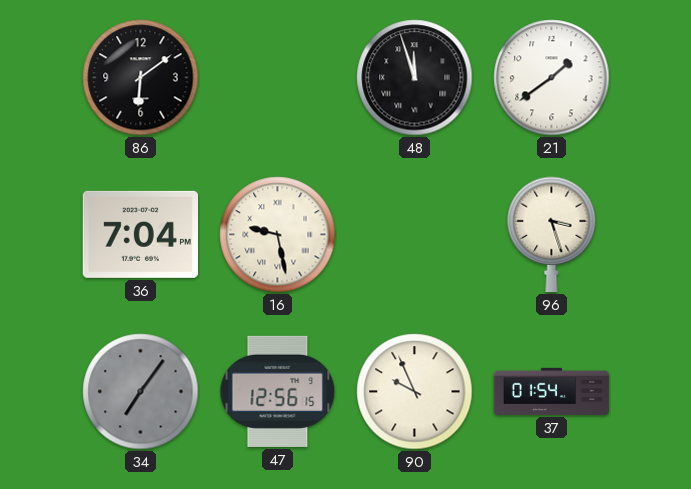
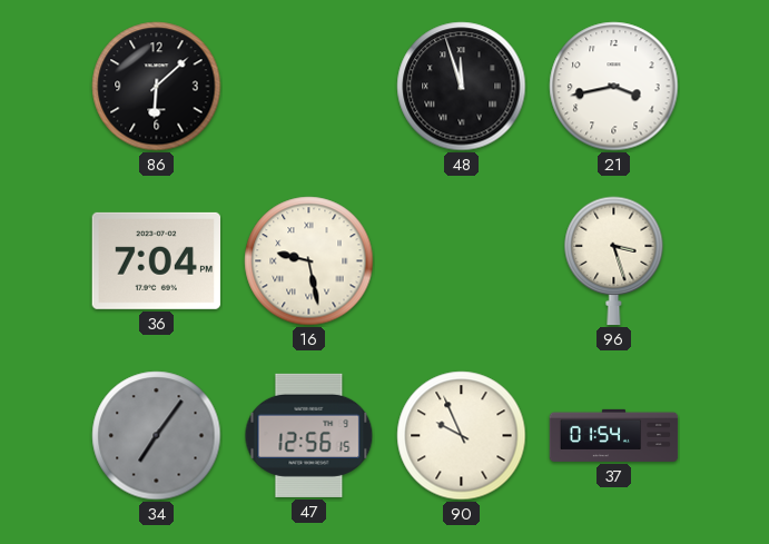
86: 6:09 -> 6:08 (157, 87)
21: 1:39 -> 3:43 (614, 87)
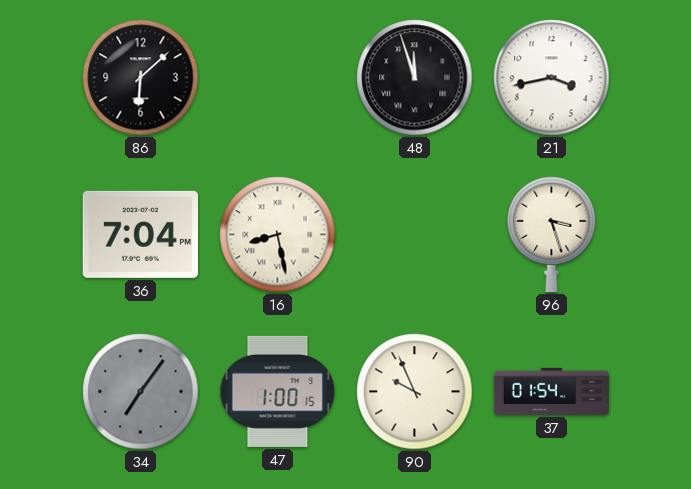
16: 9:28 -> 8:28 (278, 235)
47: 12:56 -> 1:00 (278, 391)
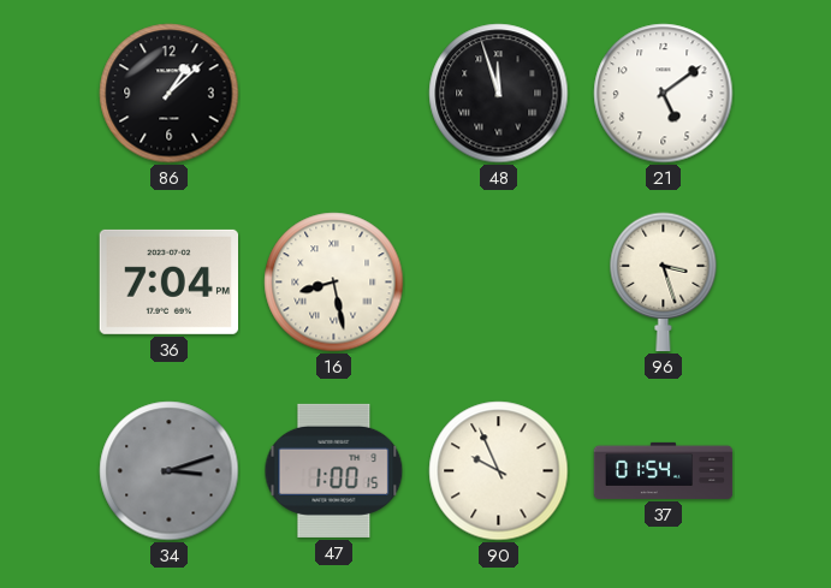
86: 6:08 -> 1:08 (170, 94)
21: 3:43 -> 5:09 (664, 94)
34: 7:06 -> 3:12 (170, 471)
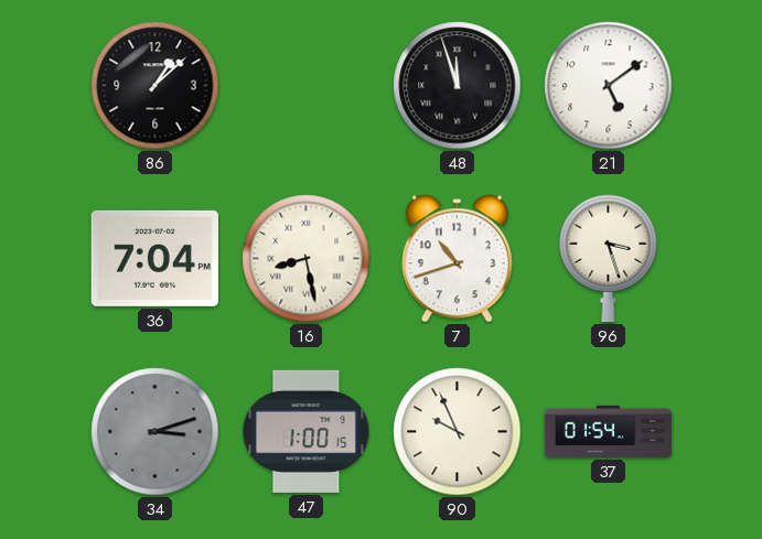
7: none -> 10:42 (457, 259)
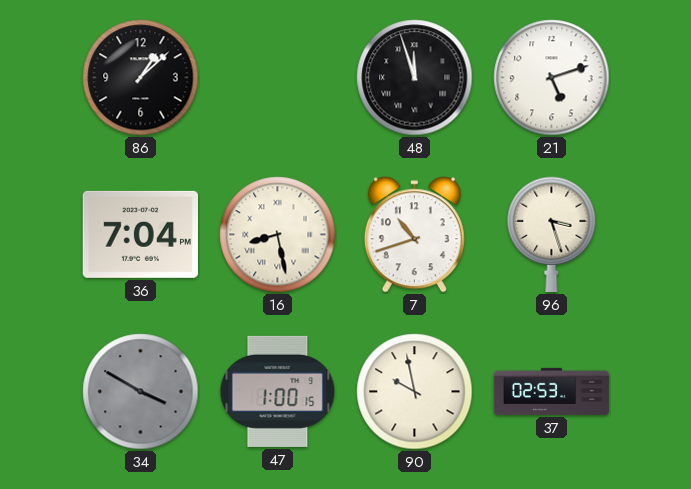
21: 5:09 -> 5:12 (552, 78)
34: 3:12 -> 3:50 (141, 392)
90: 9:56 -> 9:58 (415, 392)
37: 01:54 -> 02:53 (552, 391)
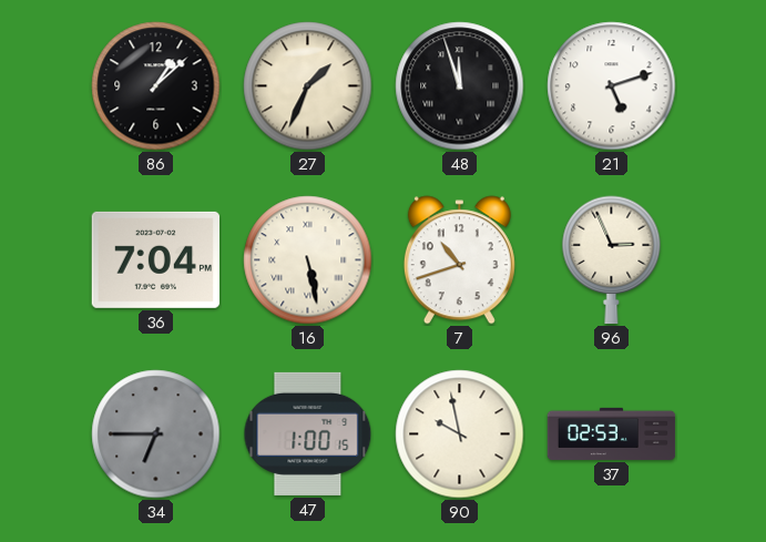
27: none -> 1:34 (308, 86)
16: 8:28 -> 5:28 (308, 260)
96: 3:27 -> 2:56 (612, 260)
34: 3:50 -> 6:45 (156, 434)
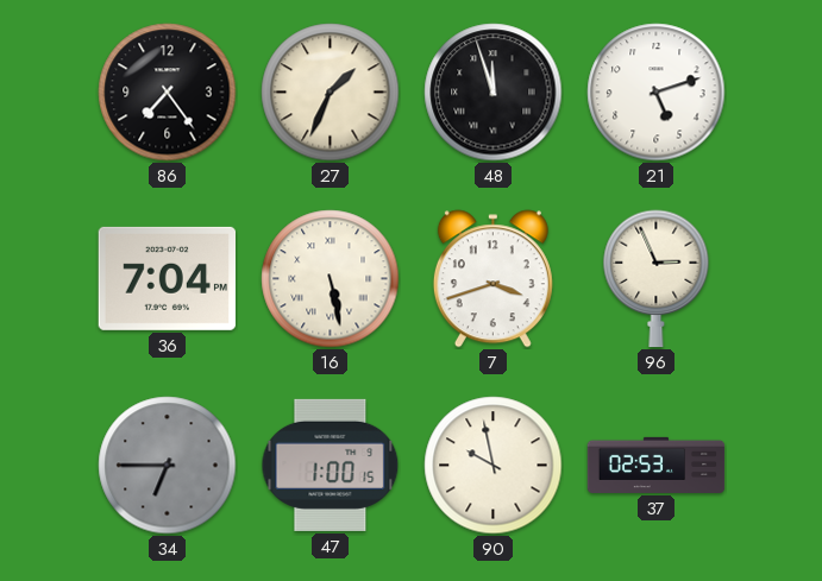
86: 1:08 -> 7:24 (168, 93)
7: 10:42 -> 3:42 (492, 279)
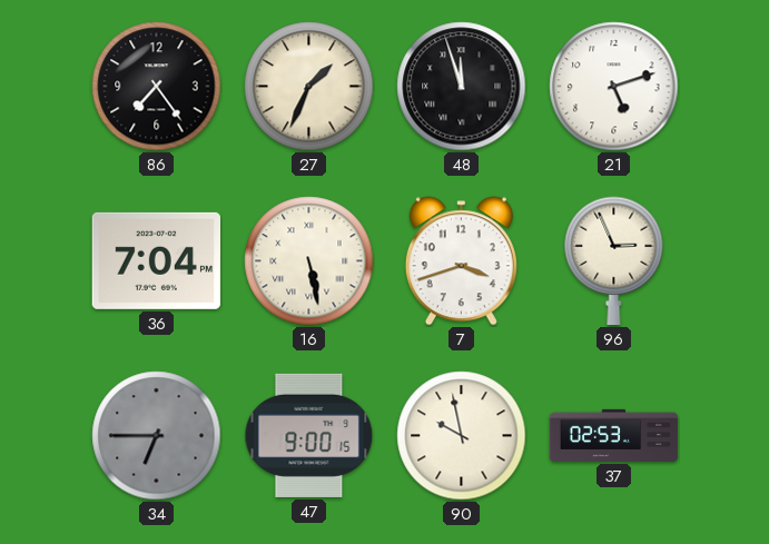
47: 1:00 -> 9:00 (309, 435)
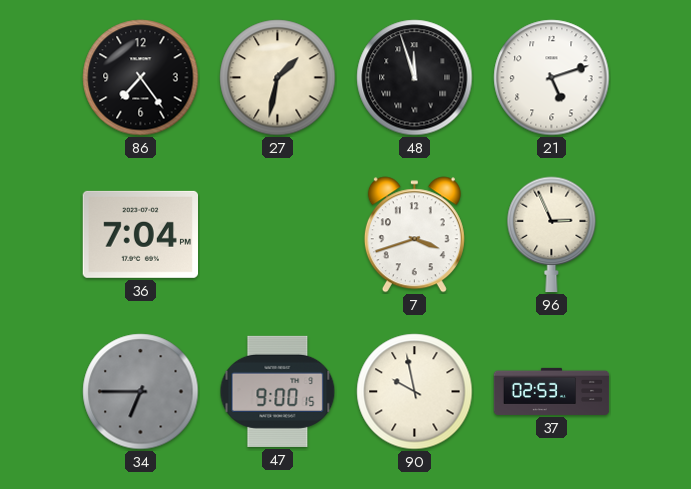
27: 1:34 -> 1:32 (278, 78)
16: 5:28 -> none (309, 261)
